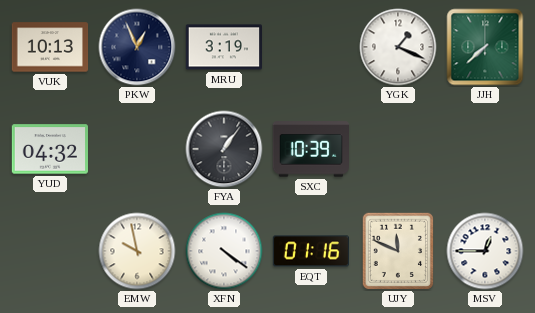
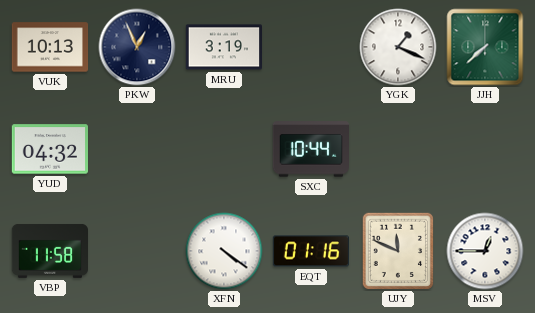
FYA: 1:06 -> none (224, 149)
SXC: 10:39 -> 10:44 (310, 149)
VBP: none -> 11:58 (50, 251)
EMW: 9:58 -> none (137, 251)
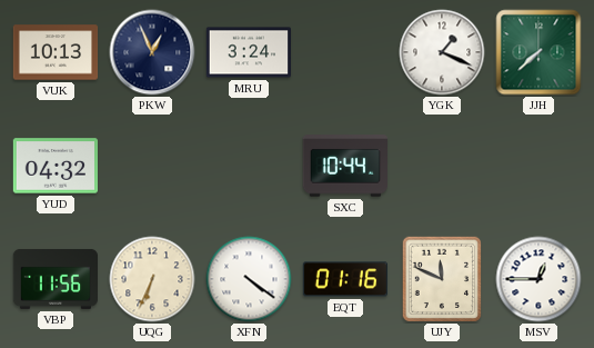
MRU: 3:19 -> 3:24 (248, 52)
VBP: 11:58 -> 11:56 (56, 279)
UQG: none -> 6:34 (152, 279)
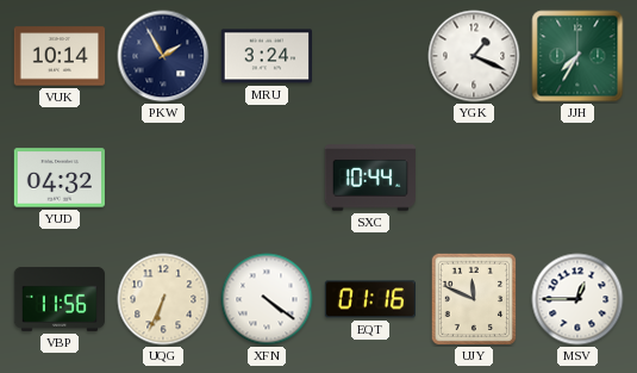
VUK: 10:13 -> 10:14 (60, 56)
PKW: 12:56 -> 1:55 (163, 56)
JJH: 7:38 -> 7:35 (577, 56)
